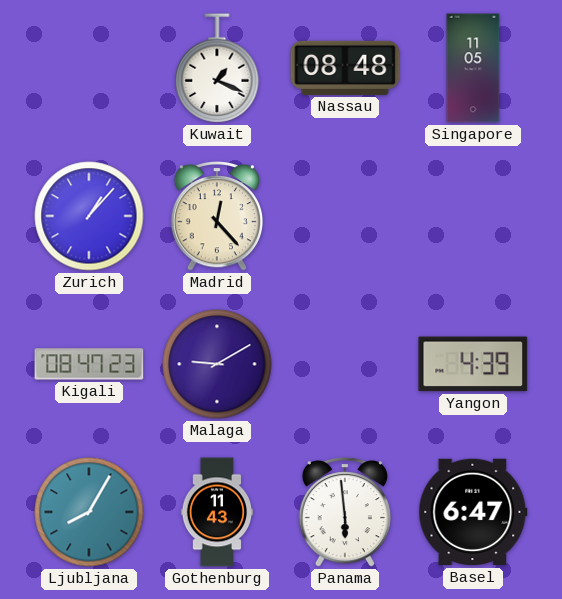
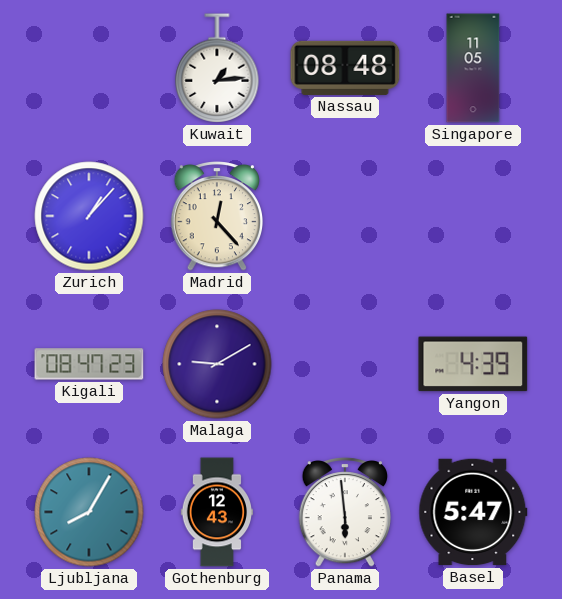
Kuwait: 1:19 -> 1:14 (217, 68)
Gothenburg: 11:43 -> 12:43 (216, 512)
Basel: 6:47 -> 5:47 (473, 512)
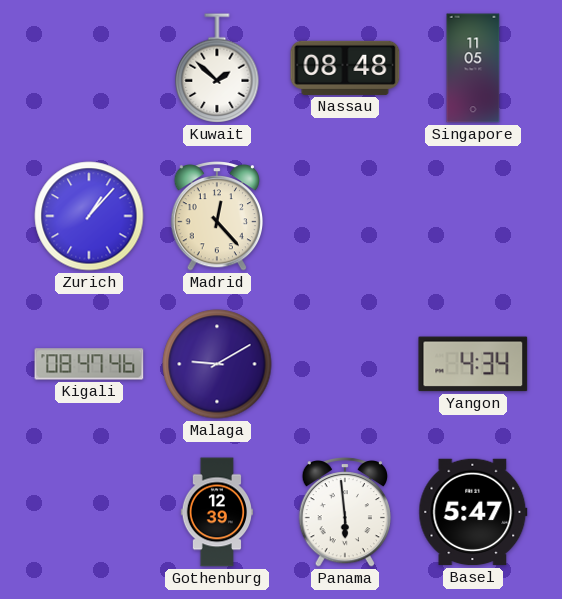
Kuwait: 1:14 -> 1:52 (217, 68)
Kigali: 08:47:23 -> 08:47:46 (89, 364)
Yangon: 4:39 -> 4:34 (473, 364)
Ljubljana: 8:05 -> none (89, 512)
Gothenburg: 12:43 -> 12:39 (216, 512)
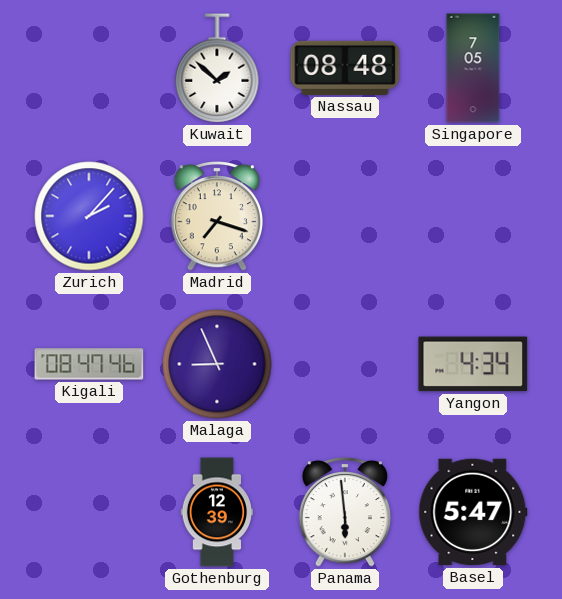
Singapore: 11:05 -> 7:05 (473, 68)
Zurich: 1:07 -> 2:07 (89, 216)
Madrid: 12:23 -> 7:18 (216, 217)
Malaga: 9:10 -> 8:56 (217, 364)
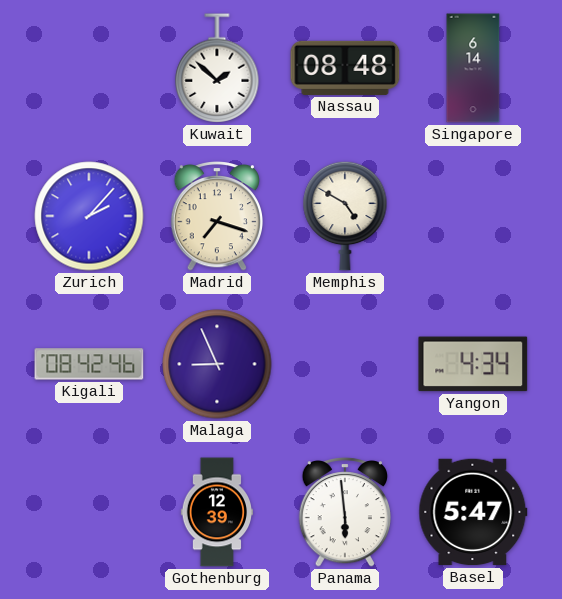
Singapore: 7:05 -> 6:14 (473, 68)
Memphis: none -> 4:50 (345, 216)
Kigali: 08:47 -> 08:42 (89, 364)
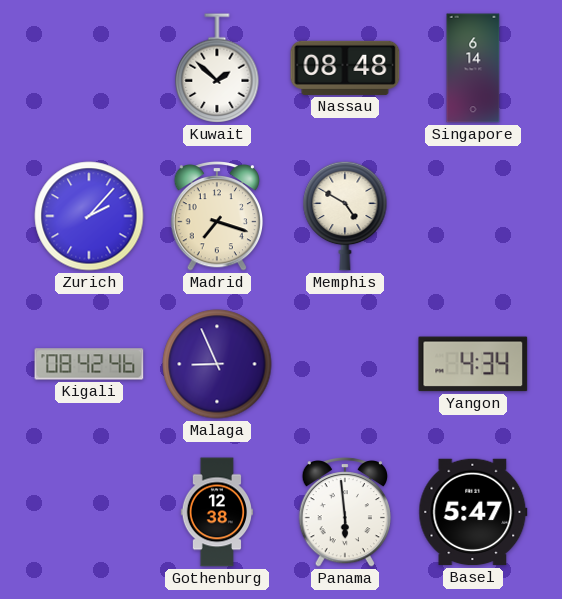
Gothenburg: 12:39 -> 12:38 (216, 512)
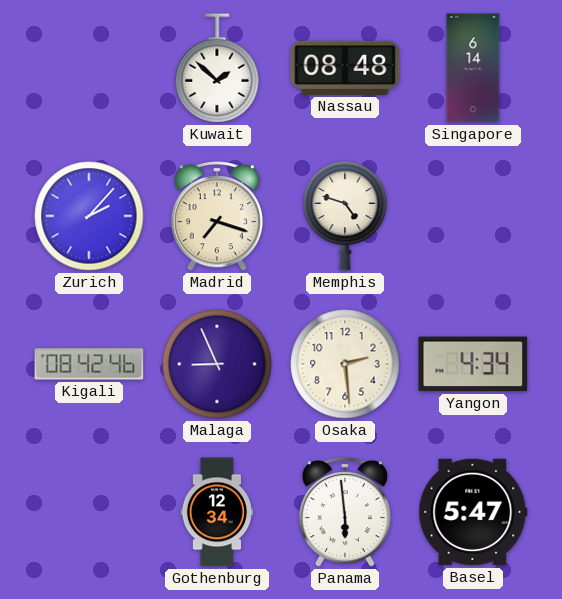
Memphis: 4:50 -> 4:48 (345, 216)
Osaka: none -> 2:29 (345, 364)
Gothenburg: 12:38 -> 12:34 (216, 512)
